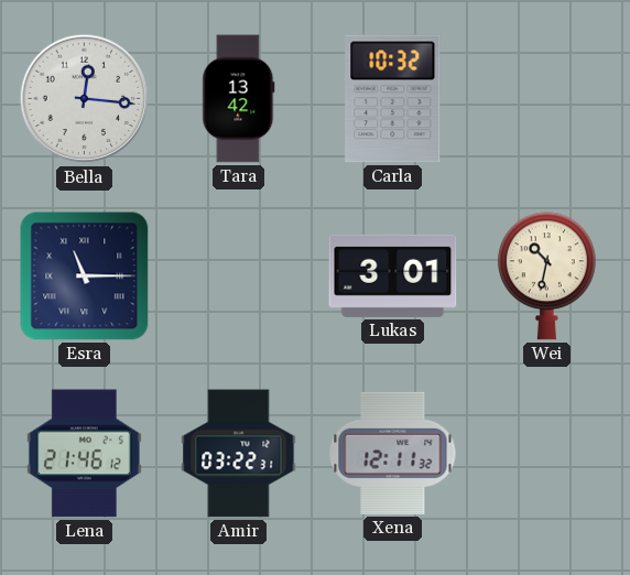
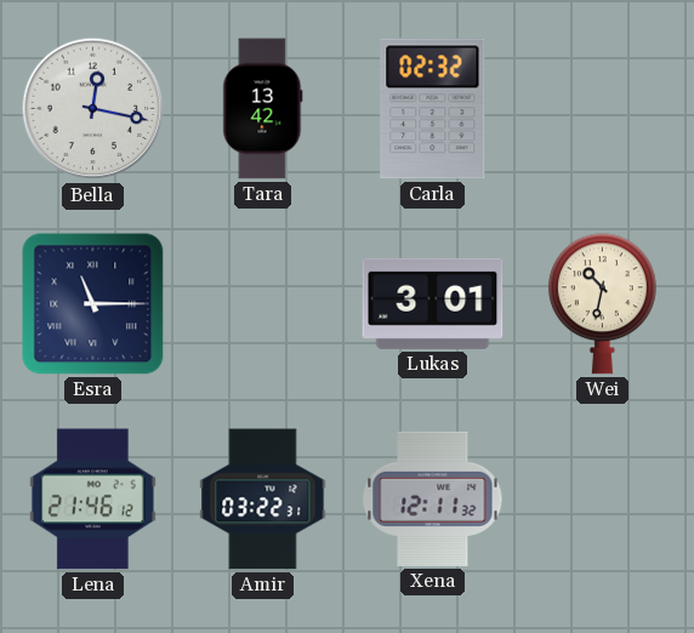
Bella: 12:16 -> 12:17 (93, 109)
Carla: 10:32 -> 02:32 (433, 109)
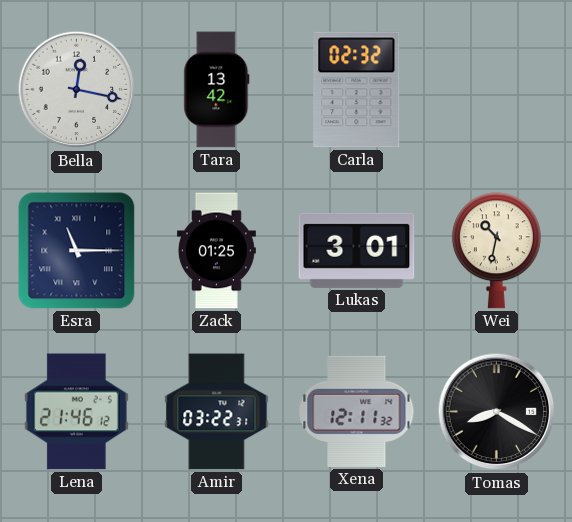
Zack: none -> 01:25 (216, 251)
Tomas: none -> 8:20 (497, 412)
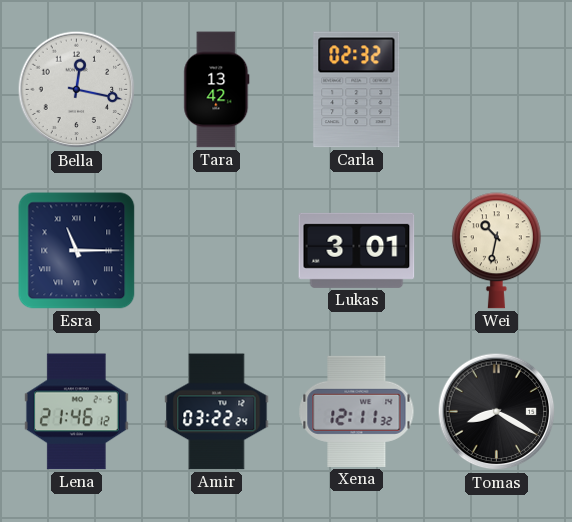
Zack: 01:25 -> none (216, 251)
Amir: 03:22:31 -> 03:22:24 (217, 412)
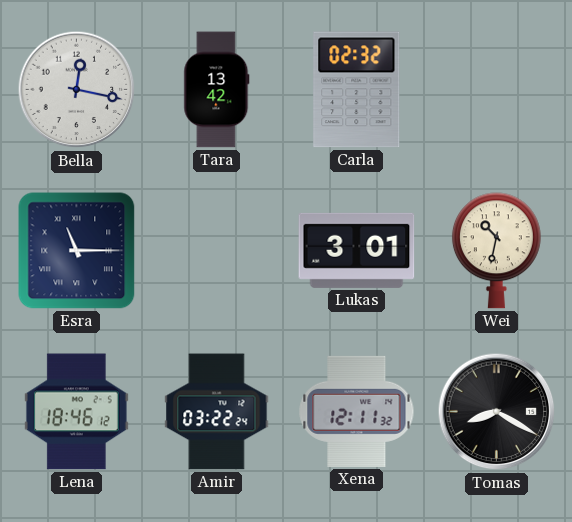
Lena: 21:46 -> 18:46 (76, 412)
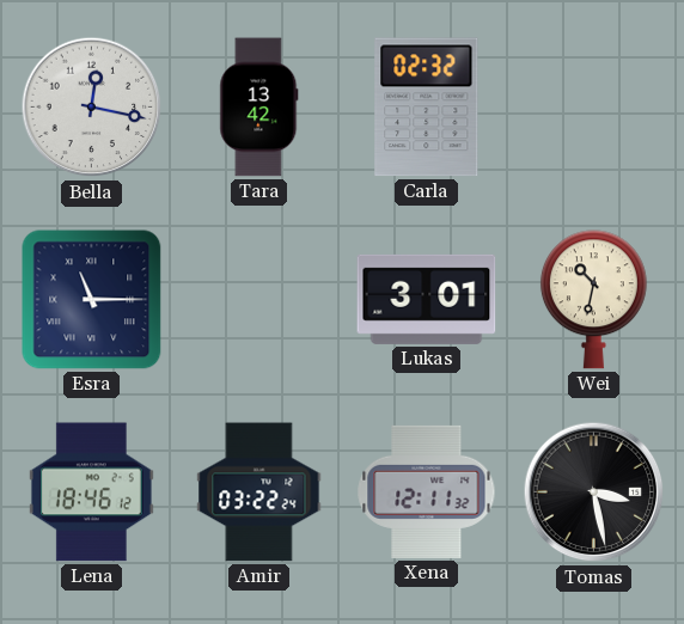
Tomas: 8:20 -> 3:28 (594, 493)
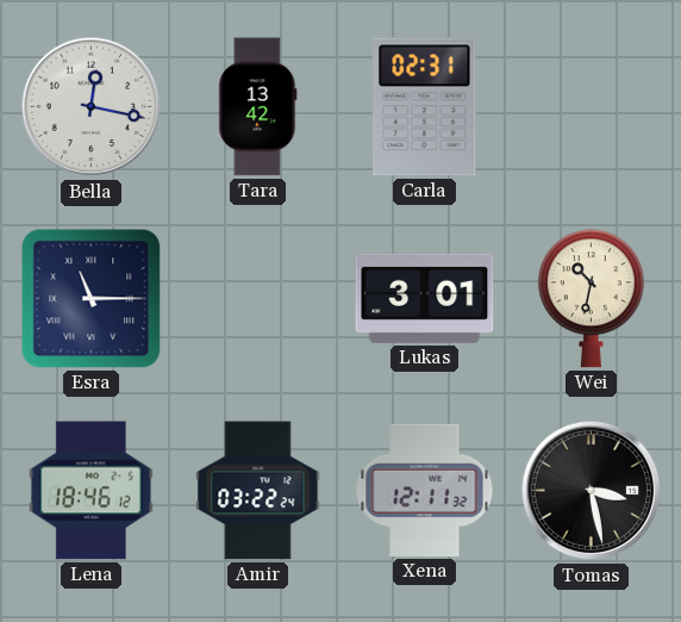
Carla: 02:32 -> 02:31 (425, 107)
